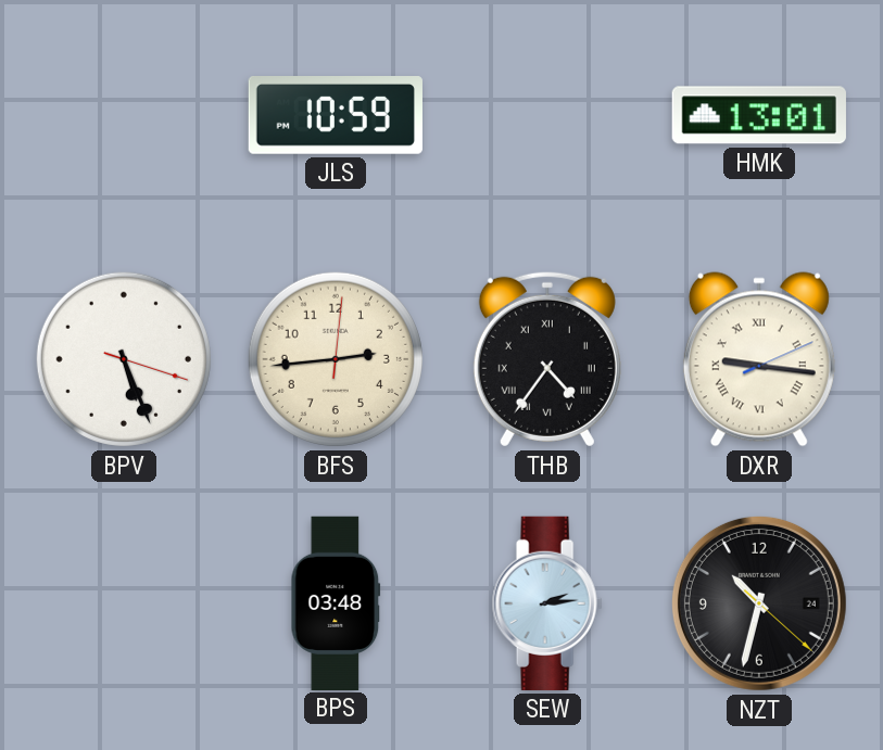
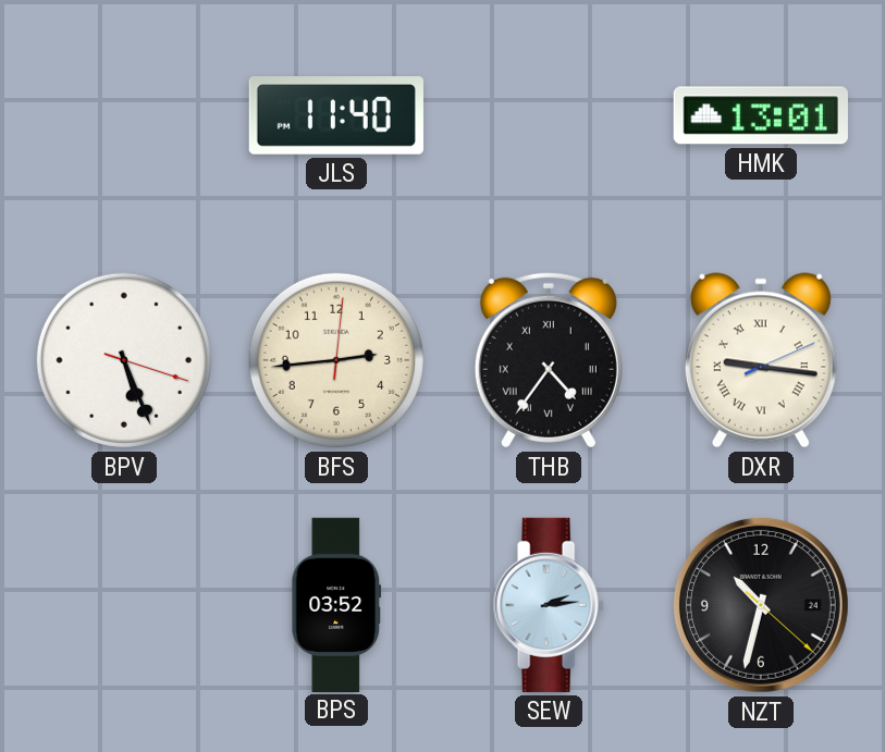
JLS: 10:59 -> 11:40 (336, 116)
BPS: 03:48 -> 03:52 (336, 604)
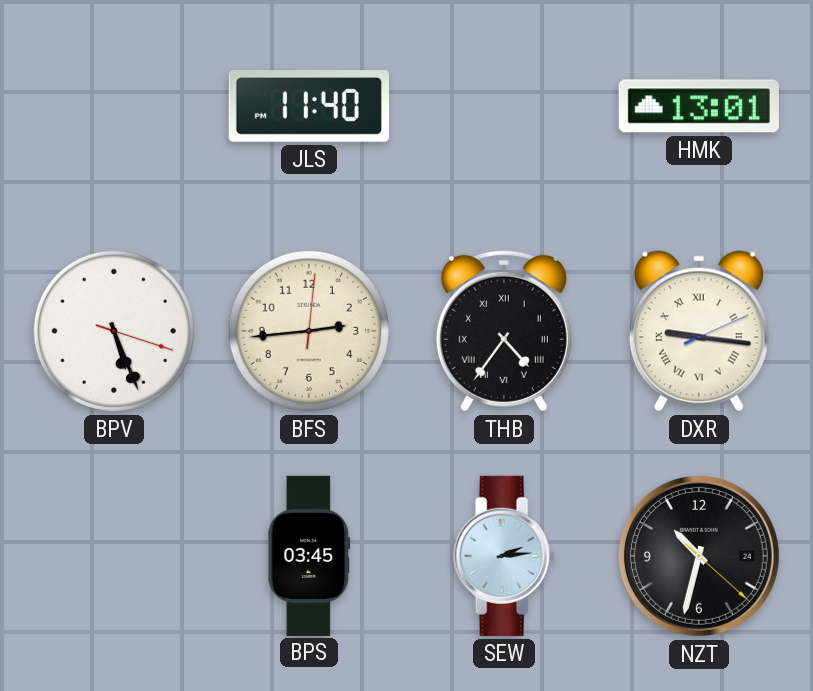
BPS: 03:52 -> 03:45 (309, 555)
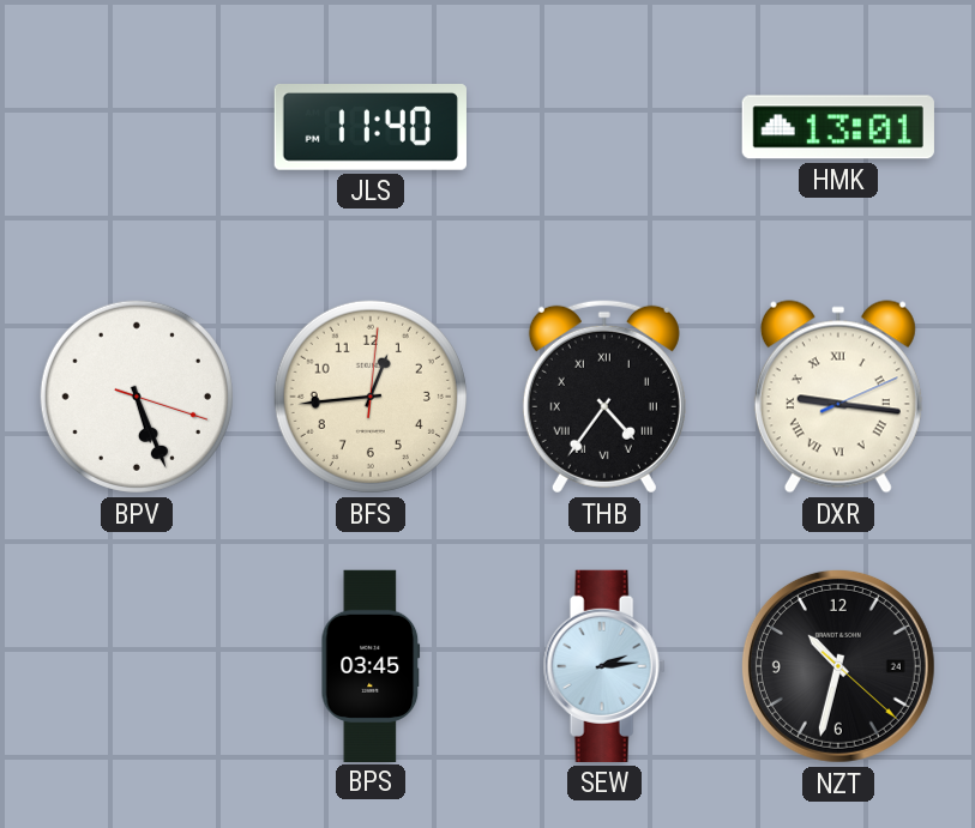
BFS: 2:44 -> 12:44 (371, 397)
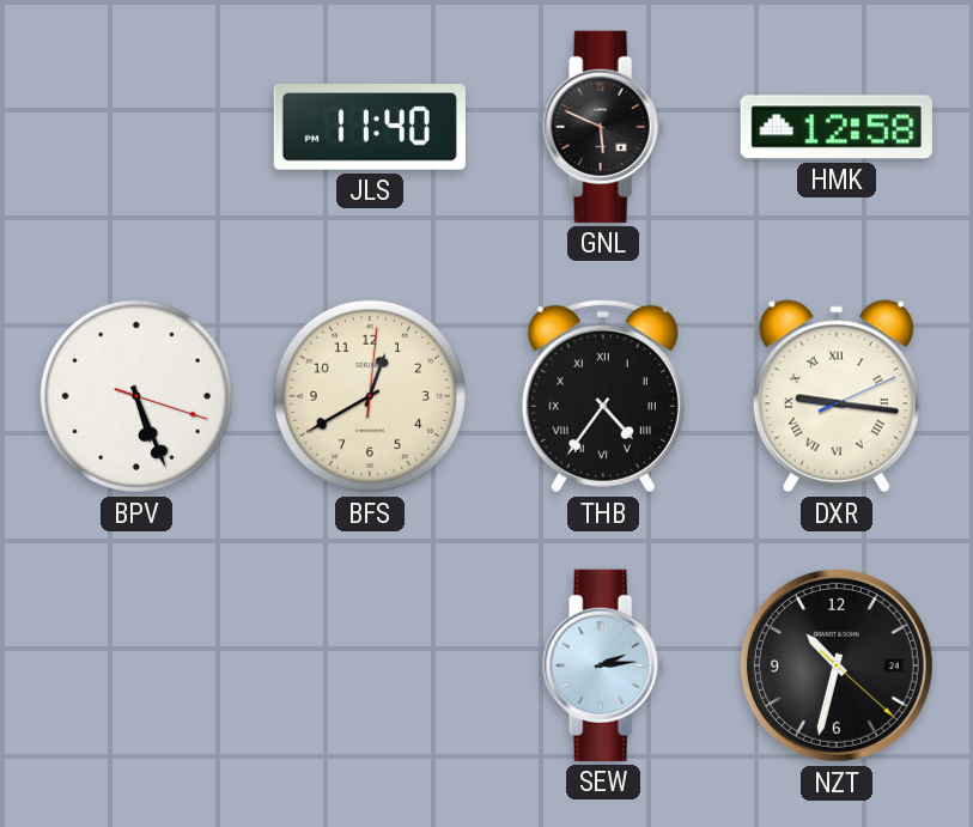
GNL: none -> 5:49 (603, 127)
HMK: 13:01 -> 12:58 (837, 127)
BFS: 12:44 -> 12:40 (370, 396)
BPS: 03:45 -> none (371, 665)
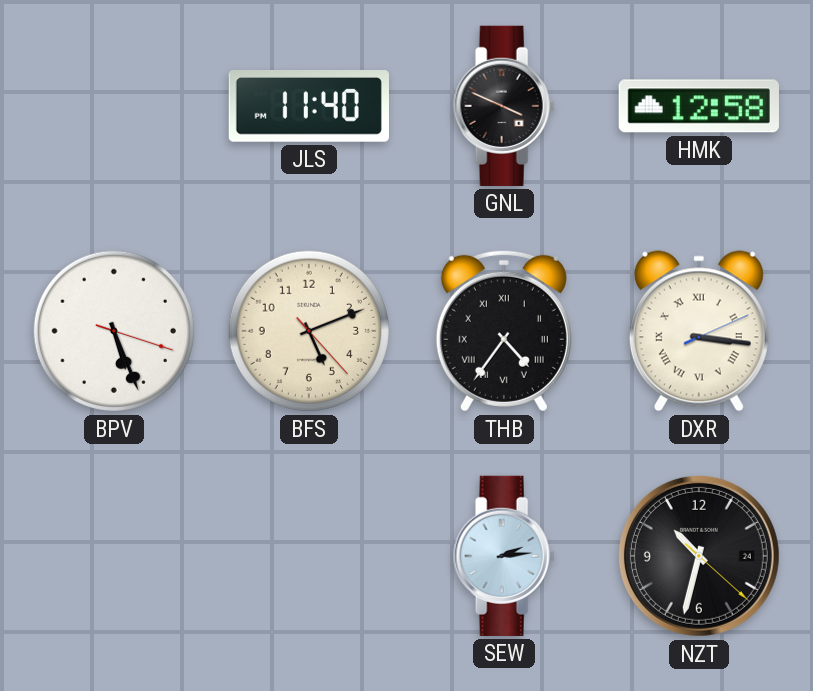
GNL: 5:49 -> 3:49 (504, 106)
BFS: 12:40 -> 5:11 (309, 331)
DXR: 9:16 -> 3:16 (699, 331)
